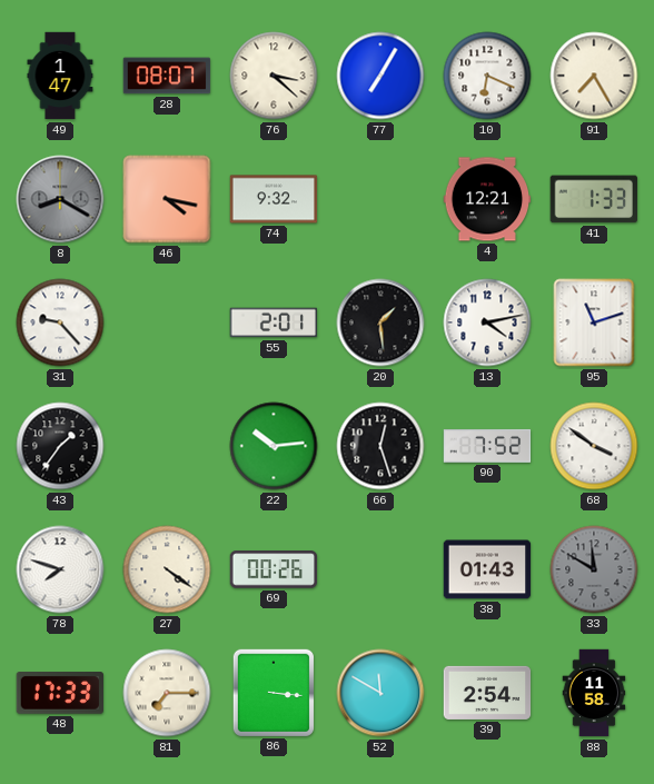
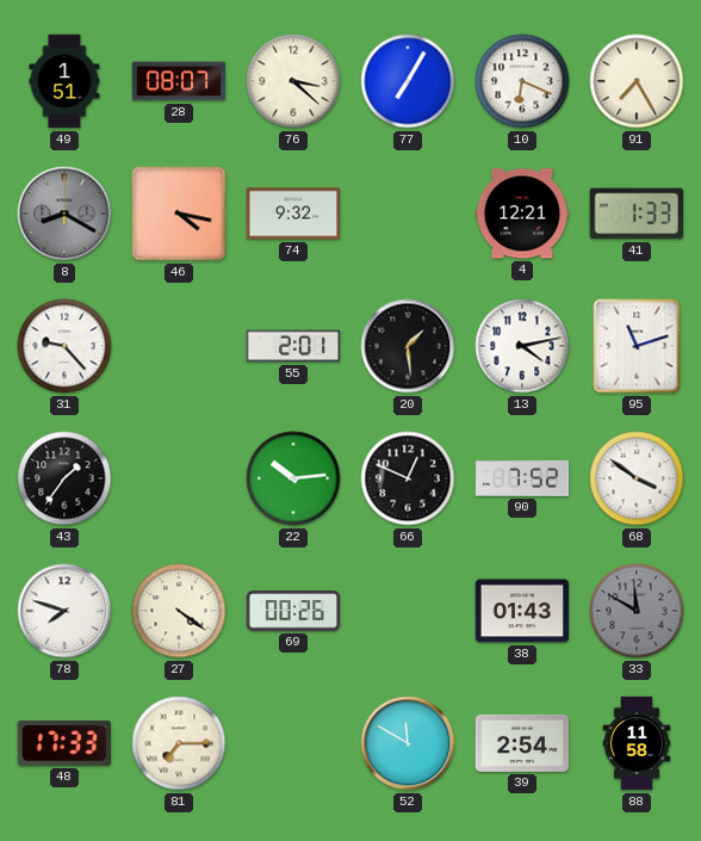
49: 1:47 -> 1:51 (64, 81)
66: 12:27 -> 12:49 (408, 478)
86: 3:16 -> none (272, 692)
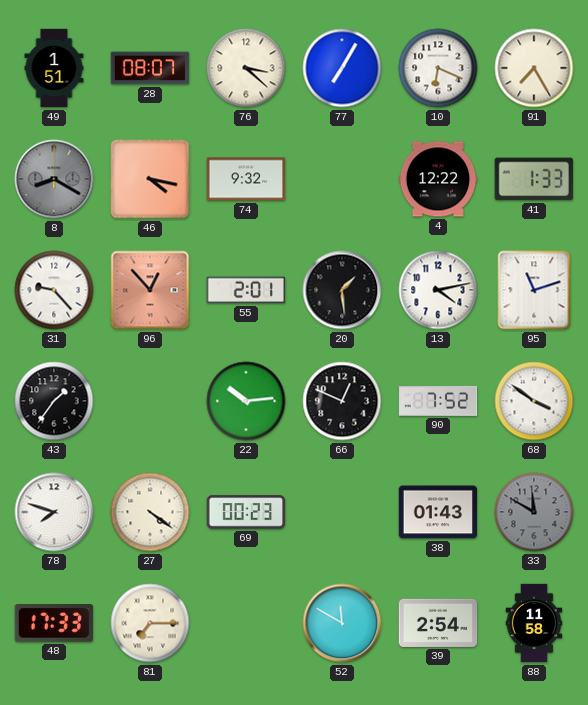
4: 12:21 -> 12:22 (438, 179)
96: none -> 12:53 (150, 290)
69: 00:26 -> 00:23 (246, 512)
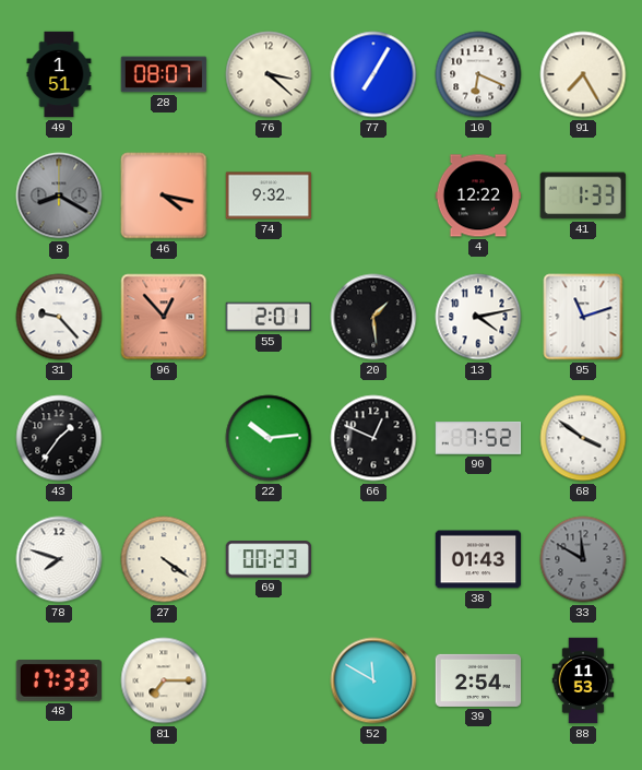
88: 11:58 -> 11:53 (583, 680)
